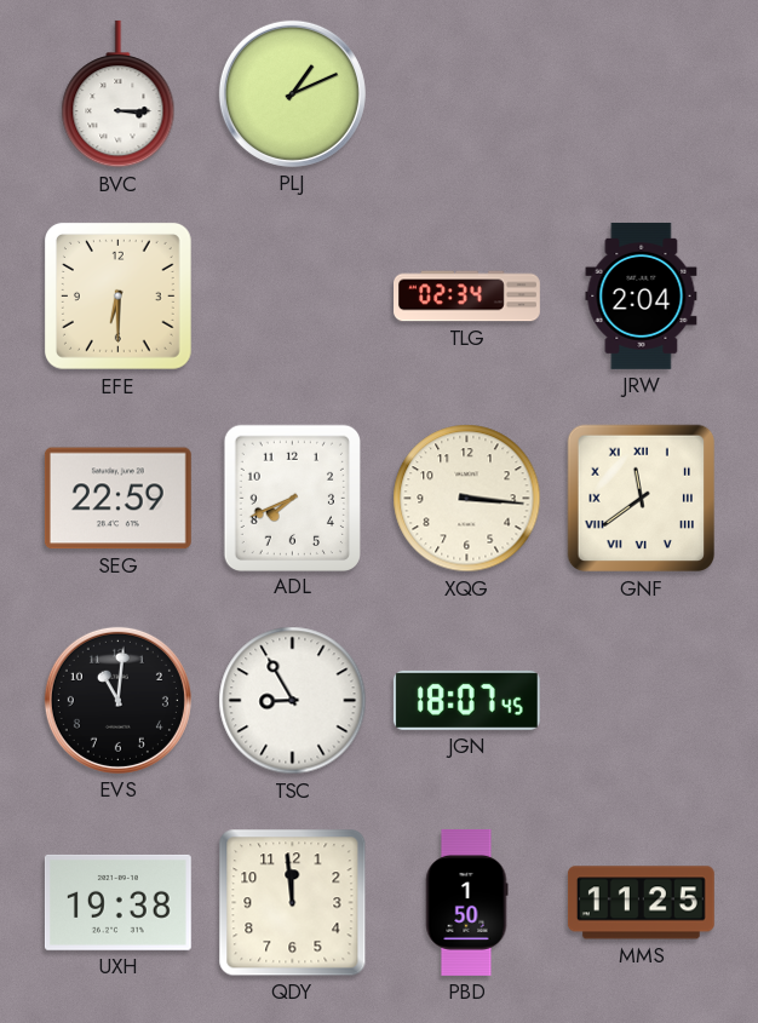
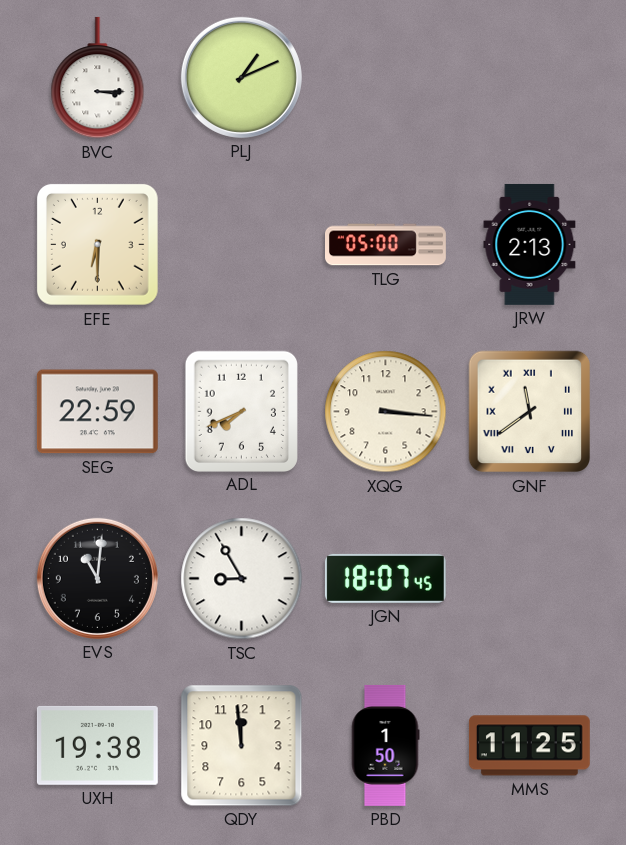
TLG: 02:34 -> 05:00 (386, 245)
JRW: 2:04 -> 2:13 (530, 244)
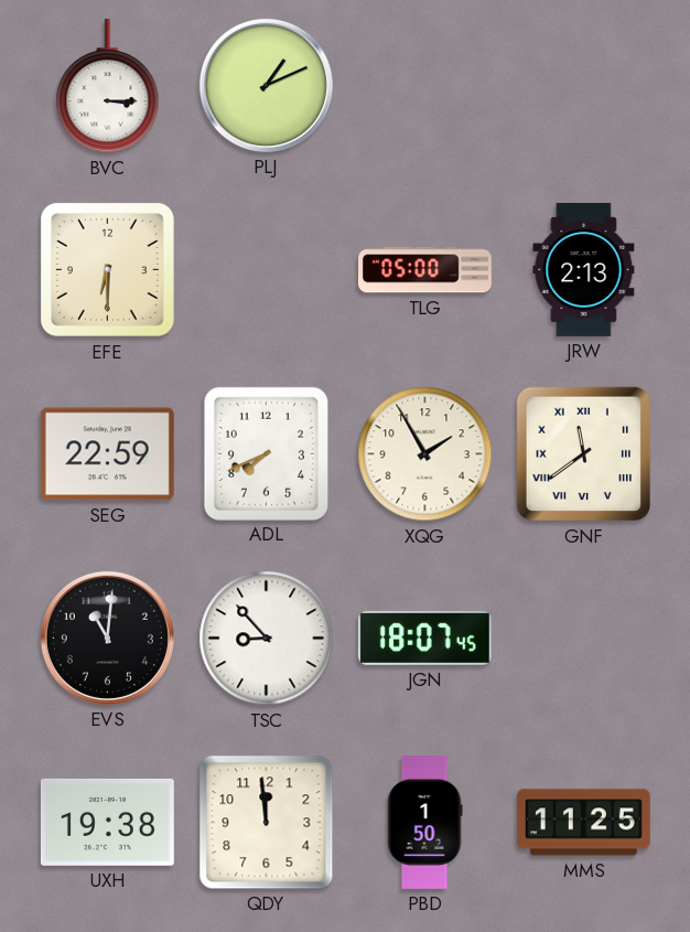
XQG: 3:16 -> 1:55 (425, 454)
TSC: 8:55 -> 8:53 (267, 639)
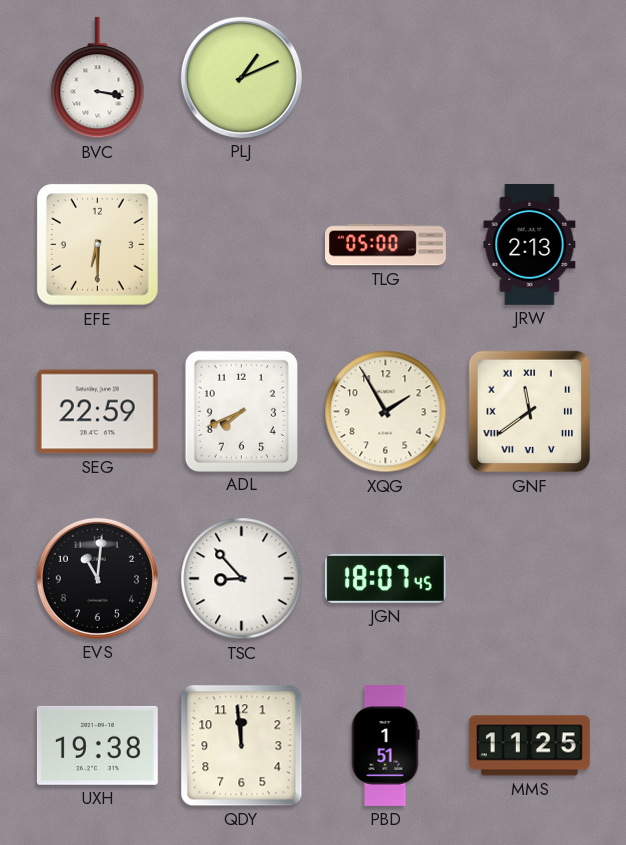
BVC: 3:15 -> 3:17 (98, 78)
PBD: 1:50 -> 1:51 (385, 745)
